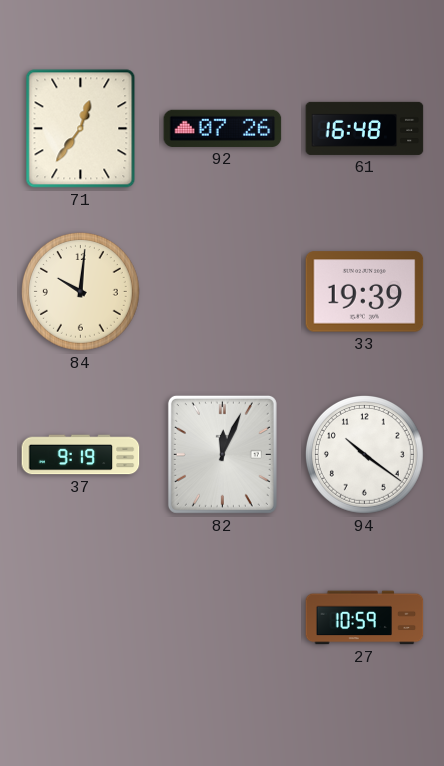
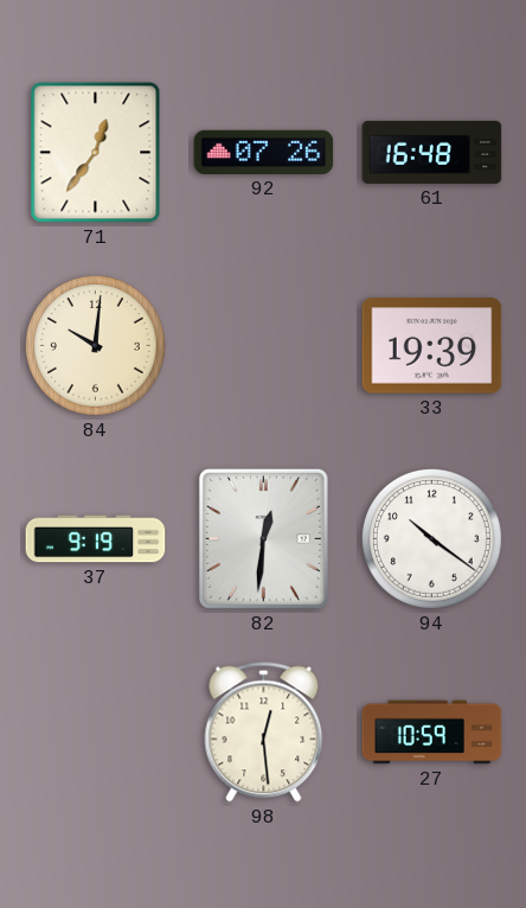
82: 12:04 -> 12:31 (263, 538)
98: none -> 12:29 (264, 733)
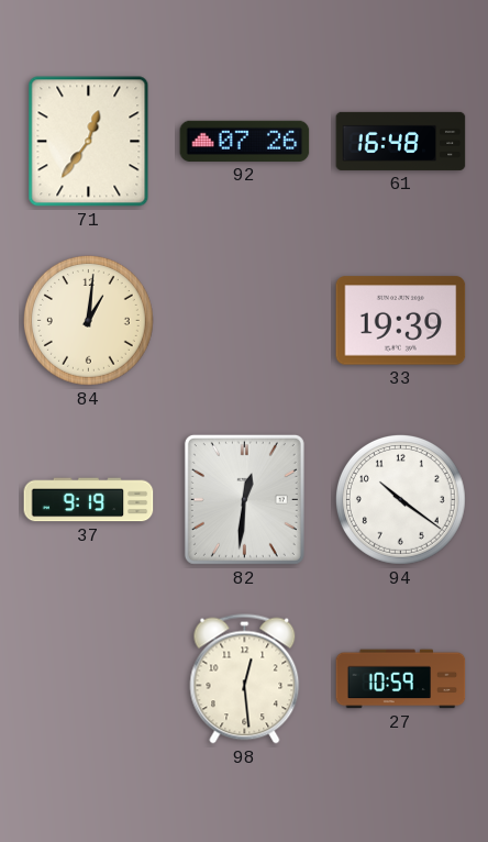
84: 10:01 -> 1:01 (88, 320)
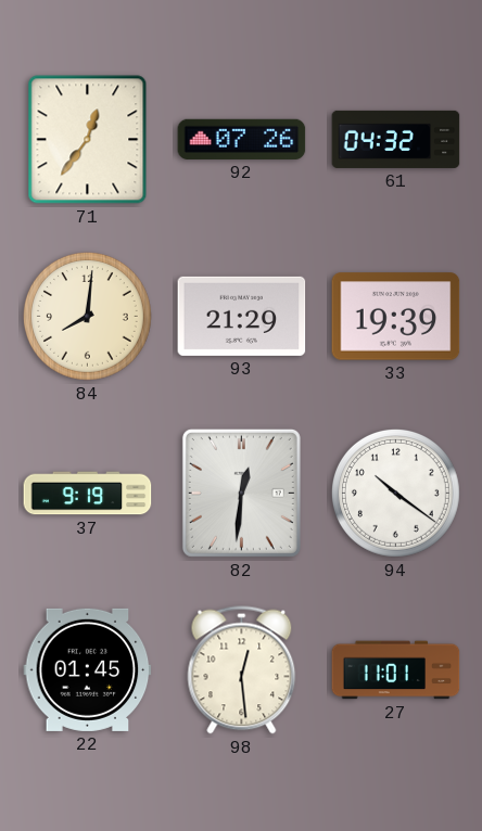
61: 16:48 -> 04:32 (396, 139)
84: 1:01 -> 8:01 (87, 316)
93: none -> 21:29 (242, 316)
22: none -> 01:45 (88, 669)
27: 10:59 -> 11:01 (396, 670)
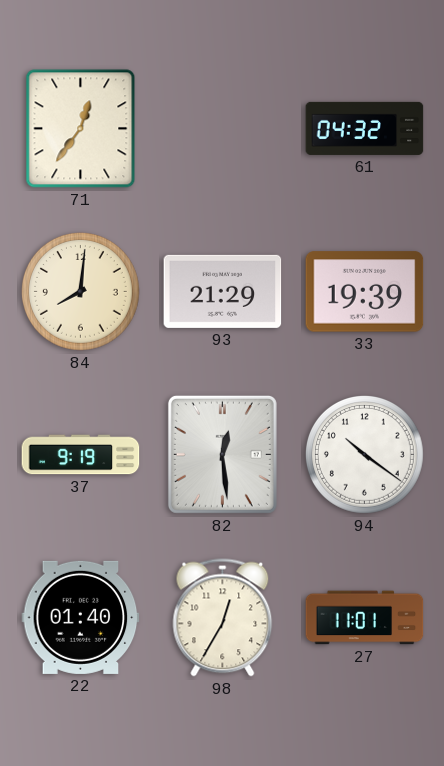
92: 07:26 -> none (242, 139)
82: 12:31 -> 12:29 (222, 454)
22: 01:45 -> 01:40 (81, 617)
98: 12:29 -> 12:35 (223, 618)
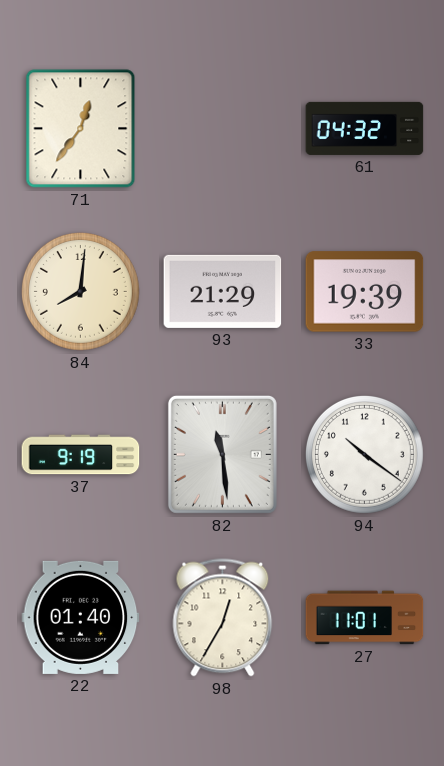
82: 12:29 -> 11:29 (222, 454)
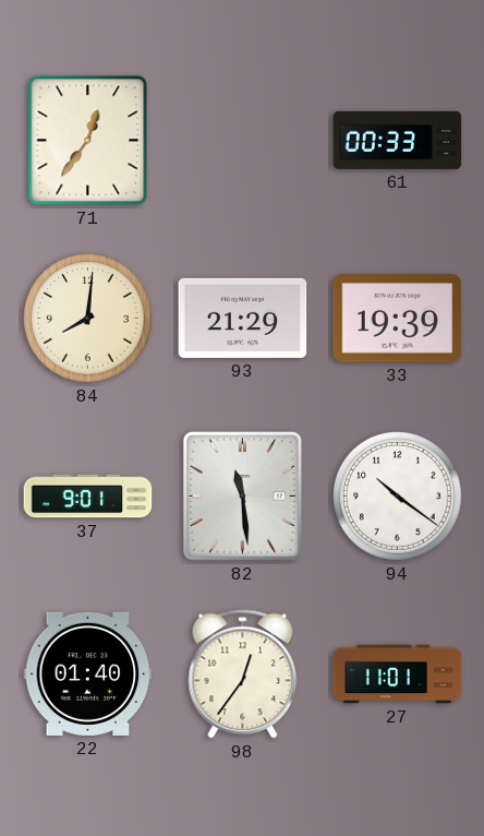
61: 04:32 -> 00:33 (398, 140)
37: 9:19 -> 9:01 (88, 497)
98: 12:35 -> 12:36 (243, 674)
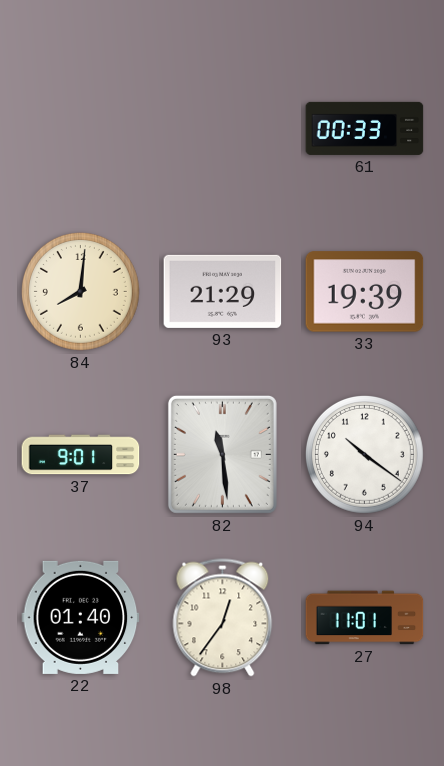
71: 12:36 -> none (88, 141)
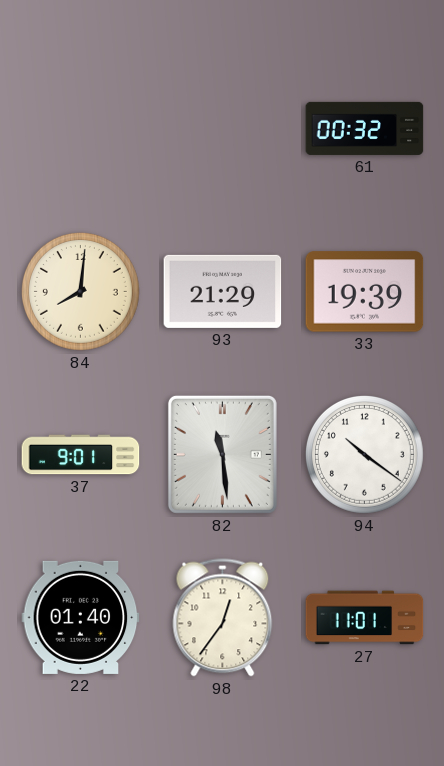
61: 00:33 -> 00:32 (365, 128)
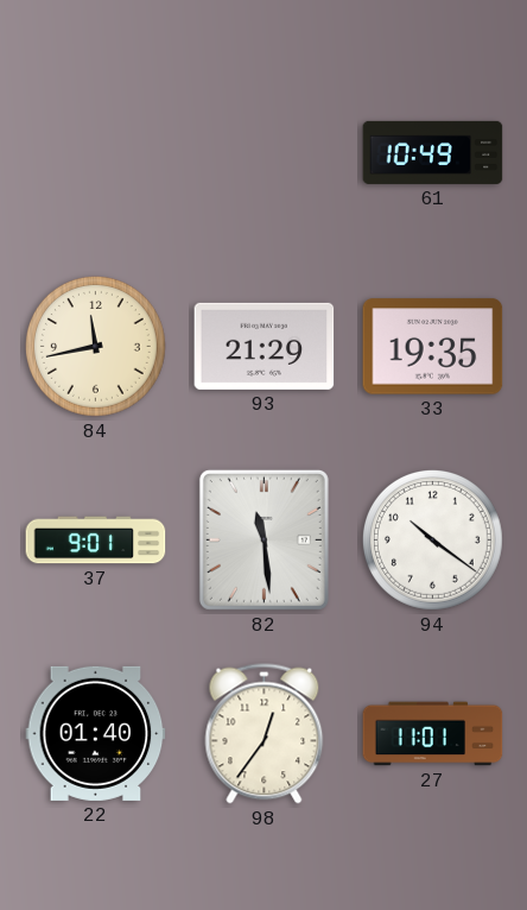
61: 00:32 -> 10:49 (433, 152)
84: 8:01 -> 11:43 (95, 346)
33: 19:39 -> 19:35 (433, 347)
